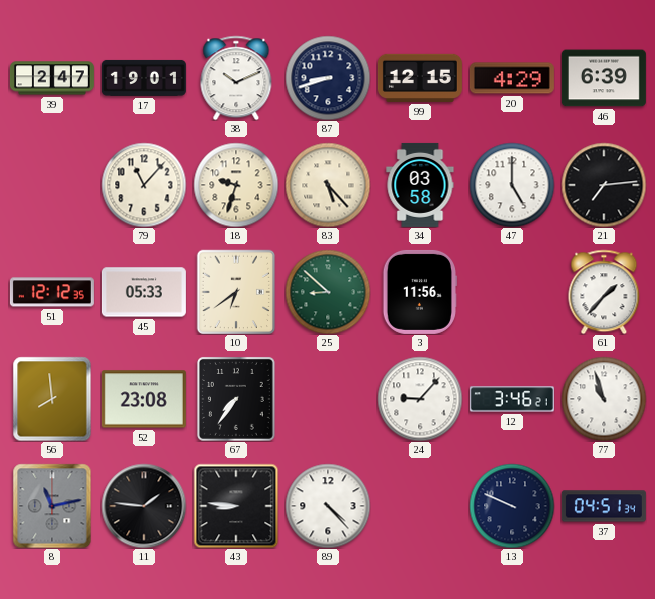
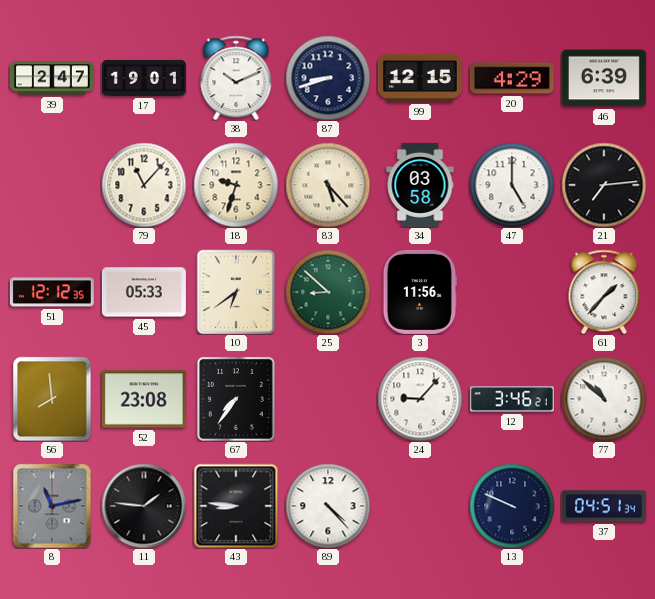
77: 10:57 -> 10:52 (604, 399)
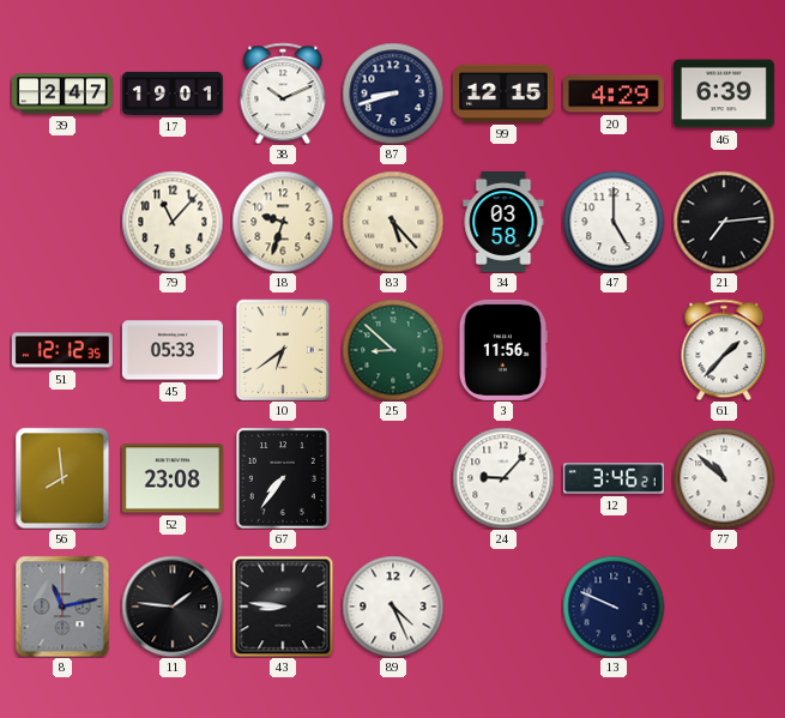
89: 4:23 -> 4:26 (393, 607)
37: 04:51 -> none (604, 506)
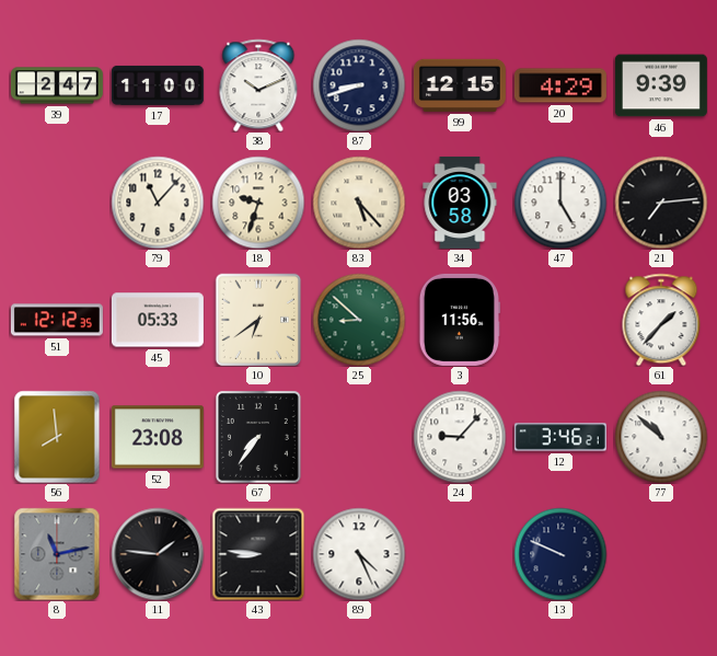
17: 19:01 -> 11:00 (158, 85)
46: 6:39 -> 9:39 (661, 85)
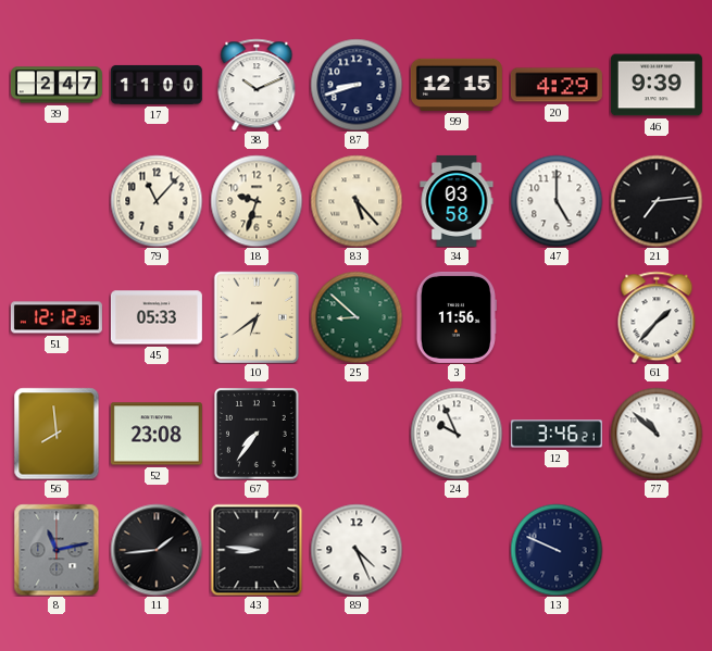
24: 9:07 -> 9:56 (457, 434)
11: 1:46 -> 1:44 (157, 550)
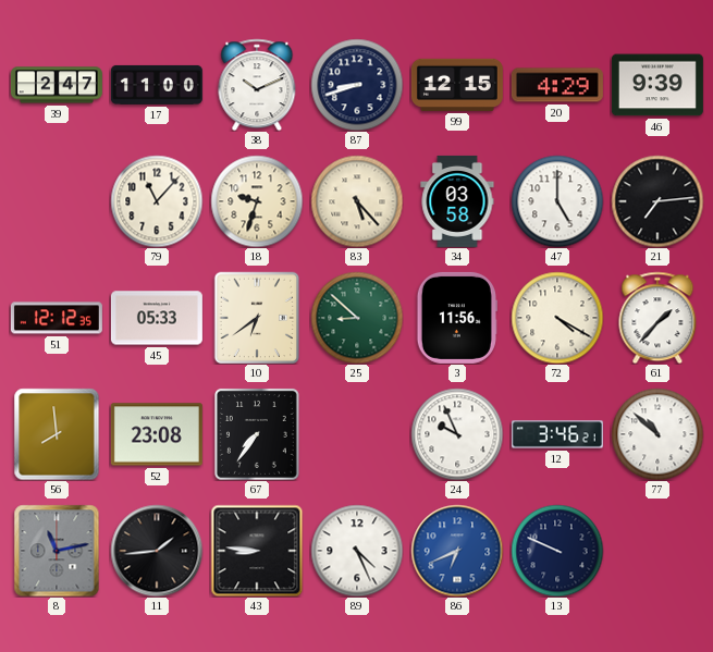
72: none -> 4:20 (557, 318)
86: none -> 6:41 (457, 551)
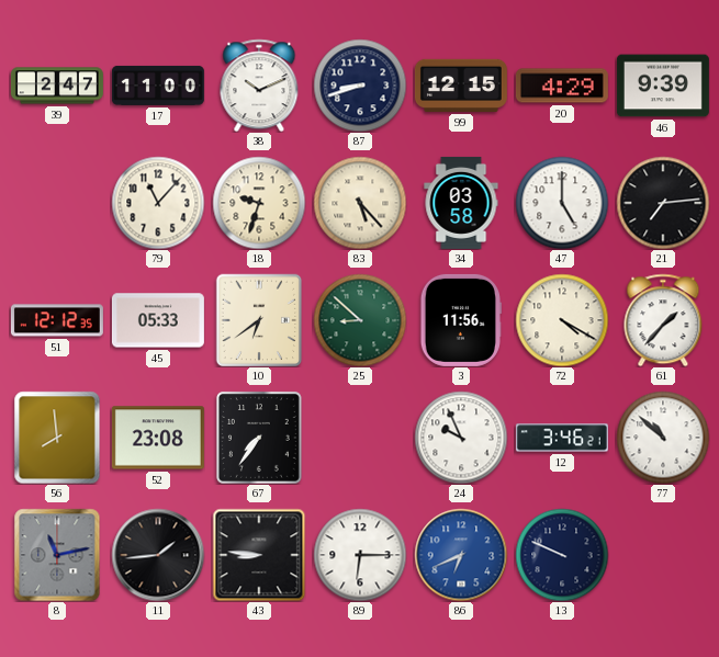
89: 4:26 -> 6:15 (360, 555)
